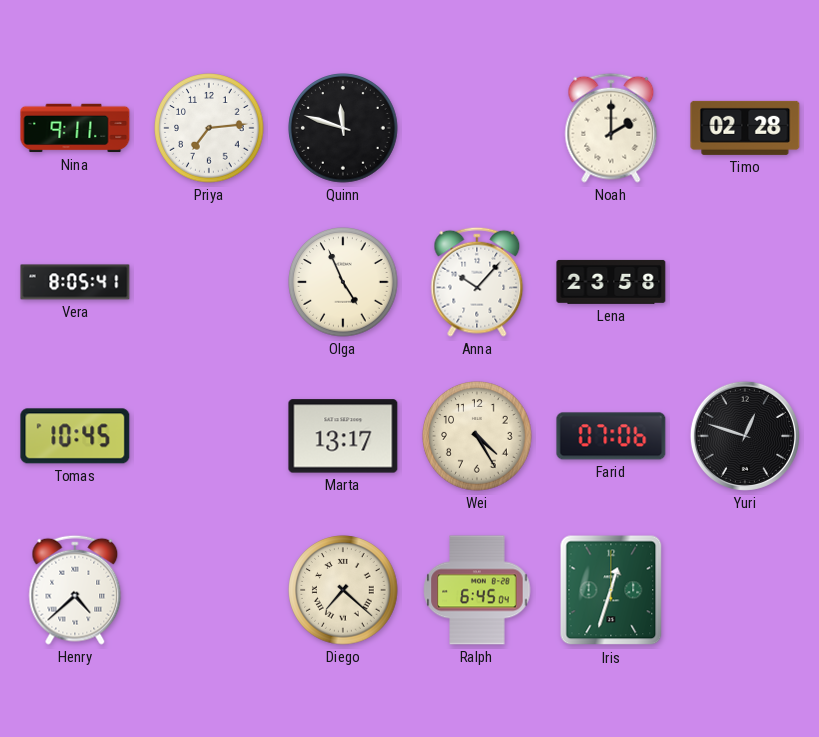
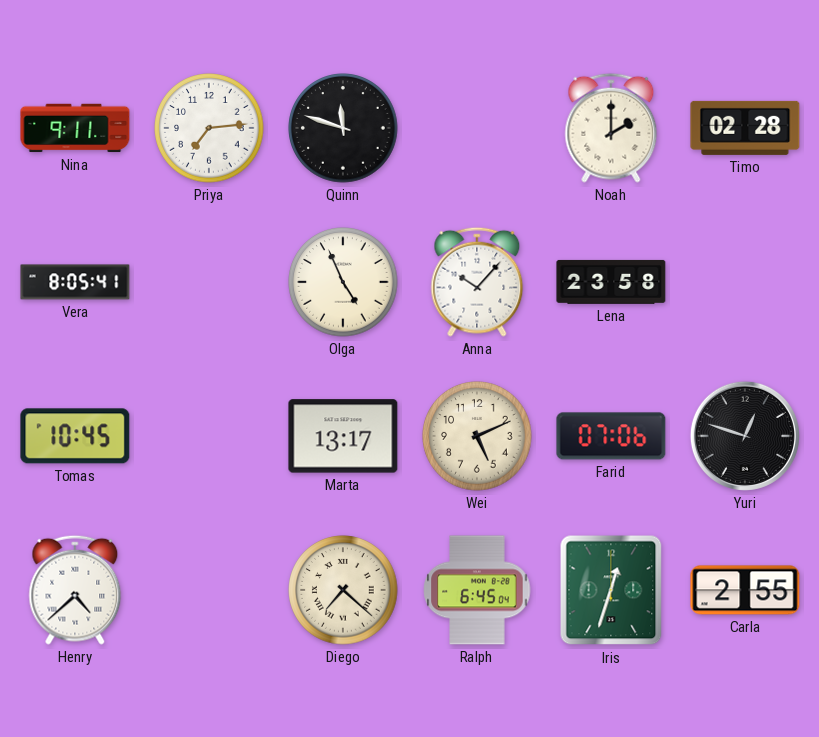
Wei: 4:25 -> 5:11 (477, 436)
Carla: none -> 2:55 (745, 590)
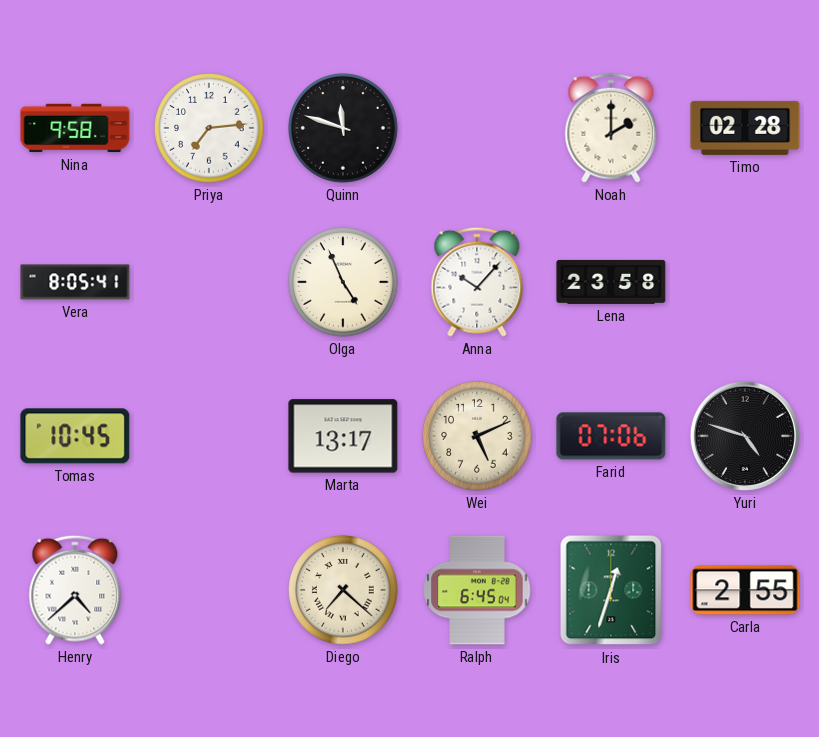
Nina: 9:11 -> 9:58 (75, 128)
Yuri: 12:48 -> 4:48 (745, 436)
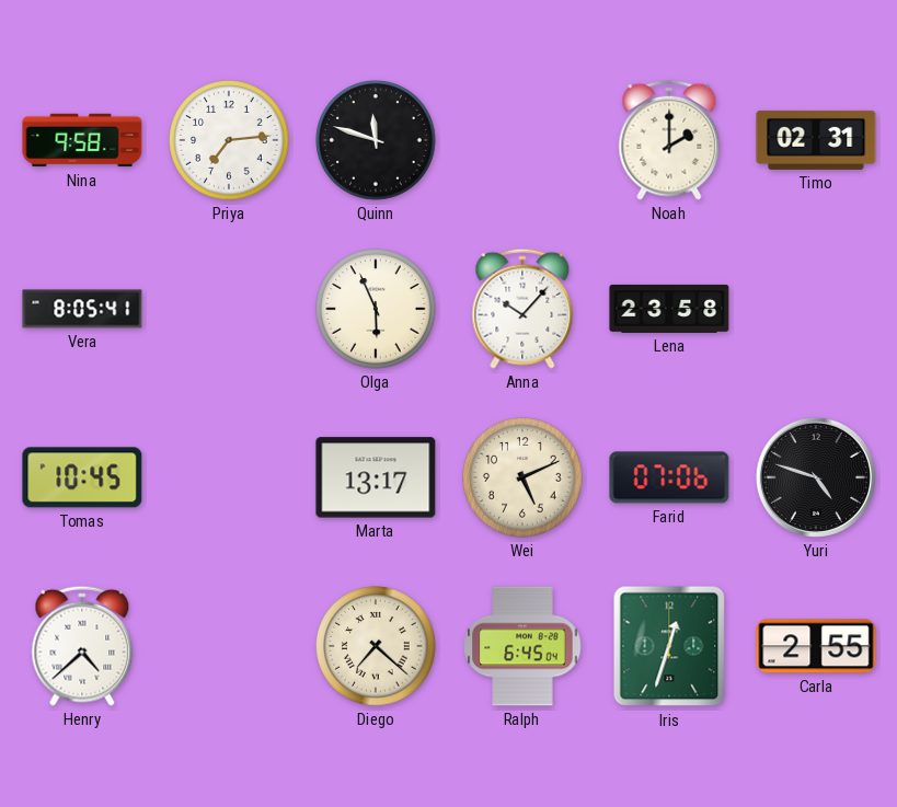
Timo: 02:28 -> 02:31 (816, 140)
Olga: 4:56 -> 5:56 (376, 309)
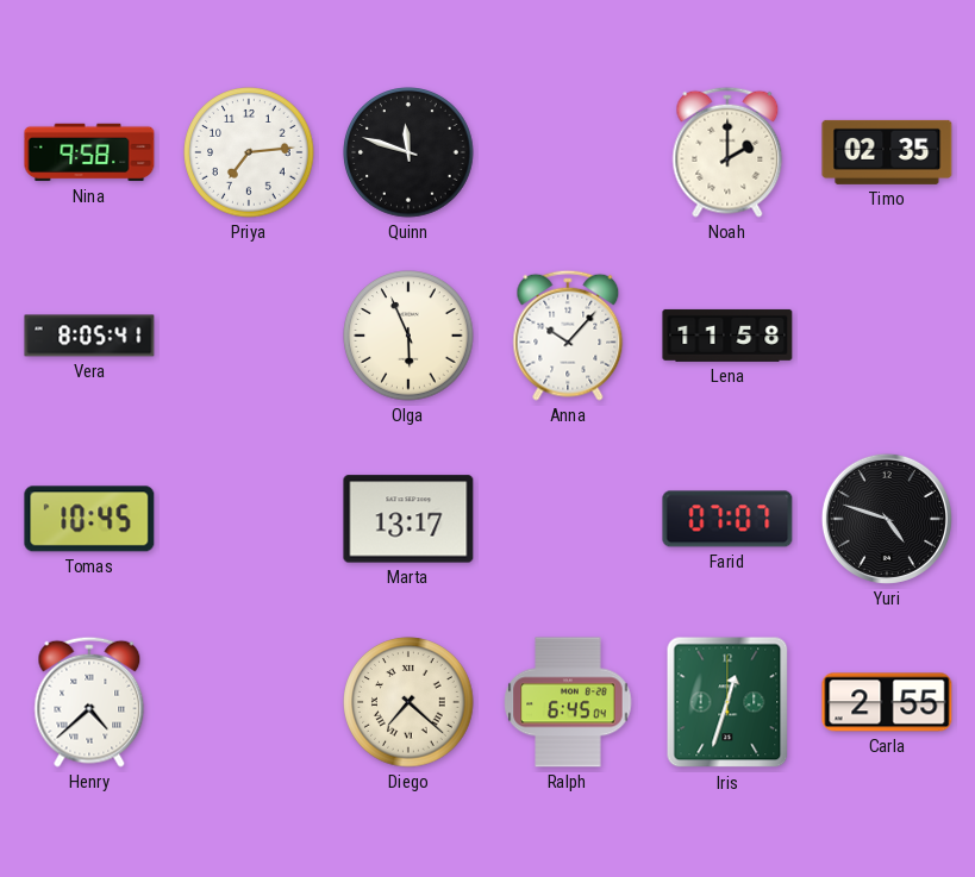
Timo: 02:31 -> 02:35 (887, 152)
Lena: 23:58 -> 11:58 (727, 336)
Wei: 5:11 -> none (522, 477)
Farid: 07:06 -> 07:07 (727, 519)
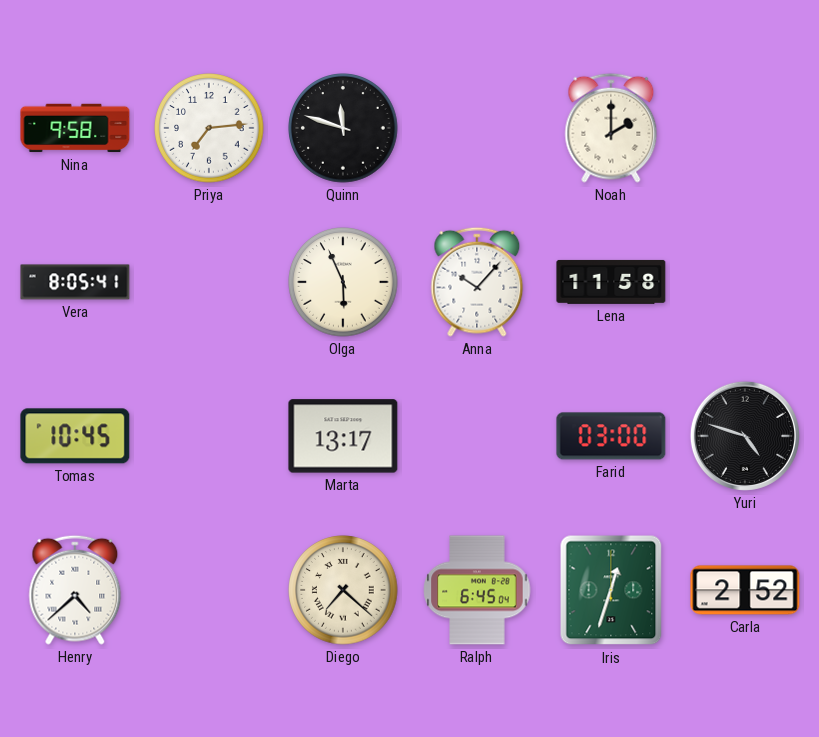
Timo: 02:35 -> none (887, 152)
Farid: 07:07 -> 03:00 (611, 436)
Carla: 2:55 -> 2:52 (745, 590)
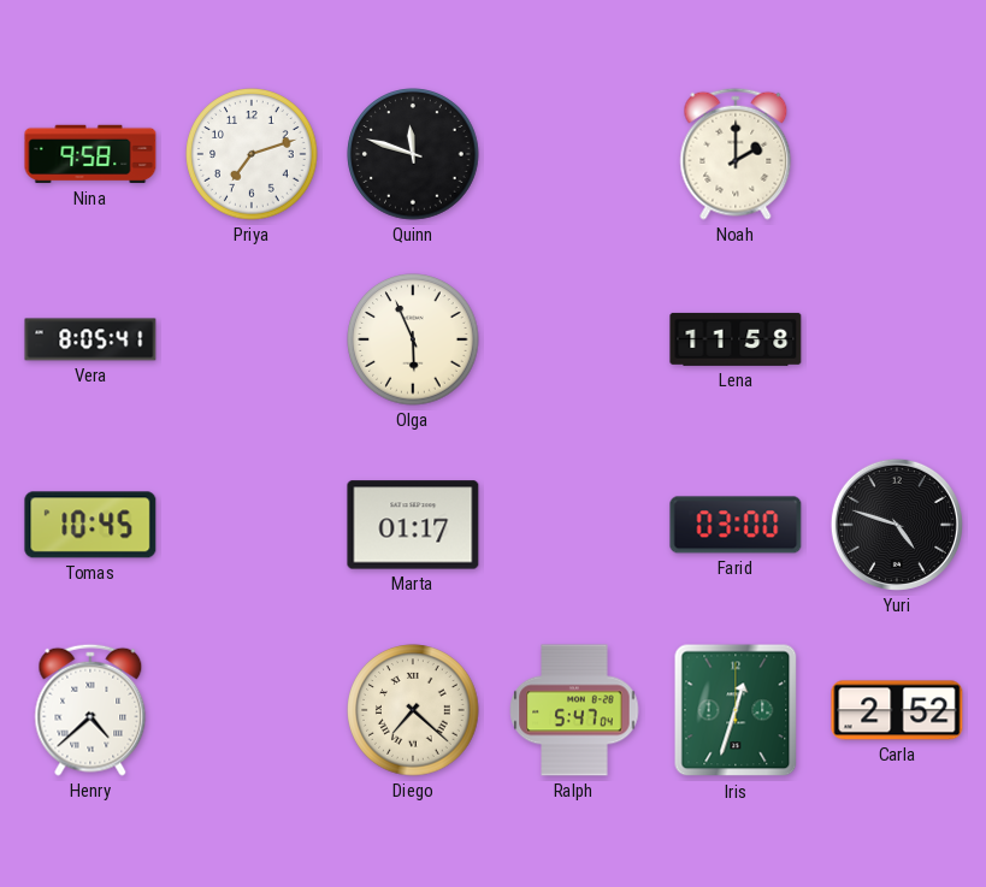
Priya: 7:14 -> 7:12 (252, 154)
Anna: 10:07 -> none (477, 282)
Marta: 13:17 -> 01:17 (413, 525)
Ralph: 6:45 -> 5:47 (574, 710)
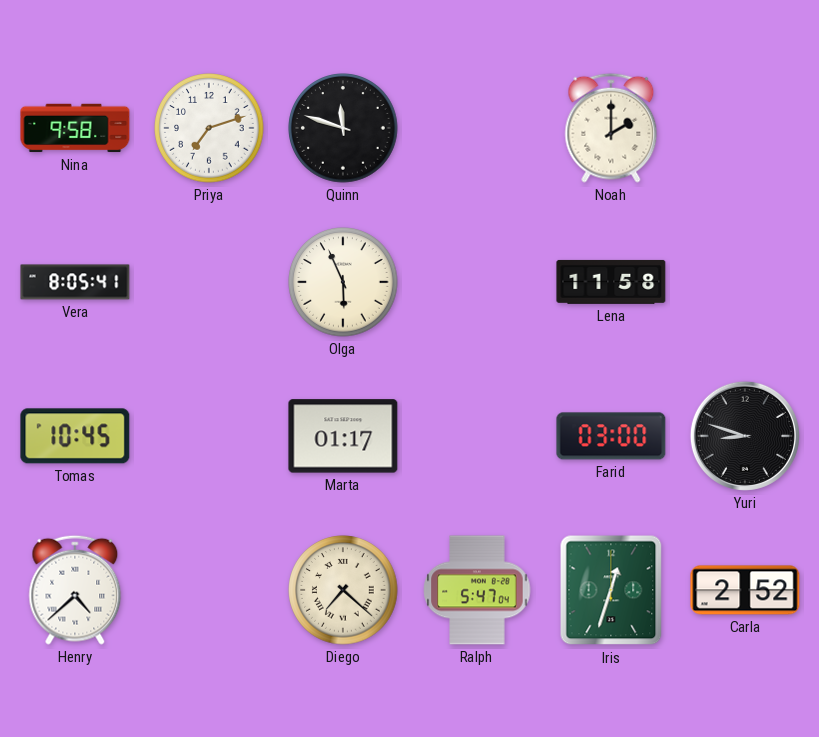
Yuri: 4:48 -> 8:48 (745, 436)
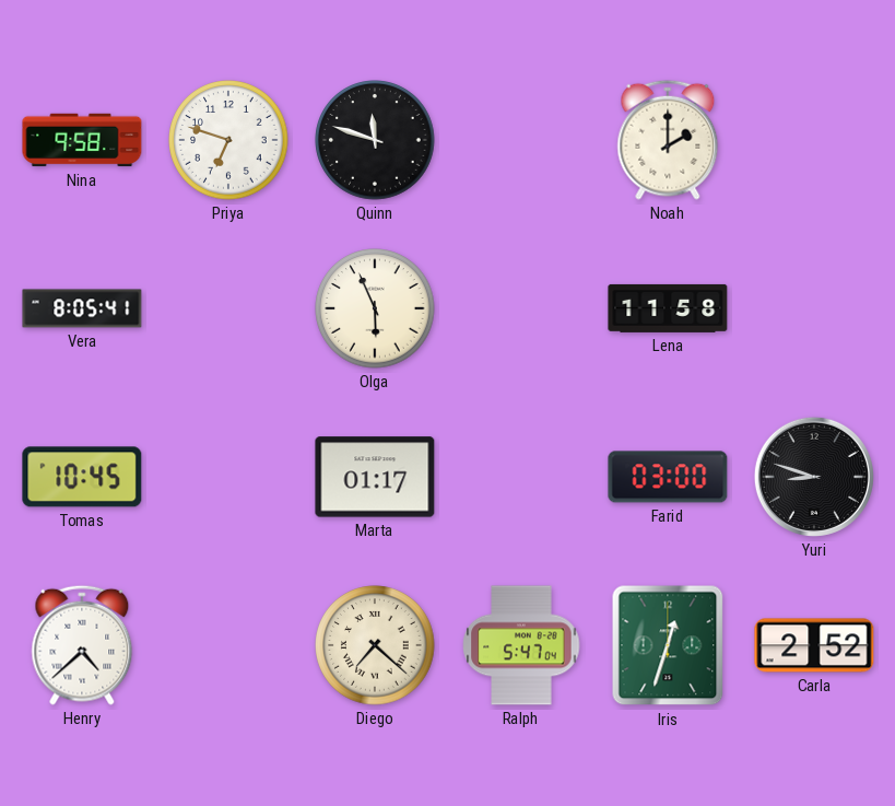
Priya: 7:12 -> 6:48 (228, 140)
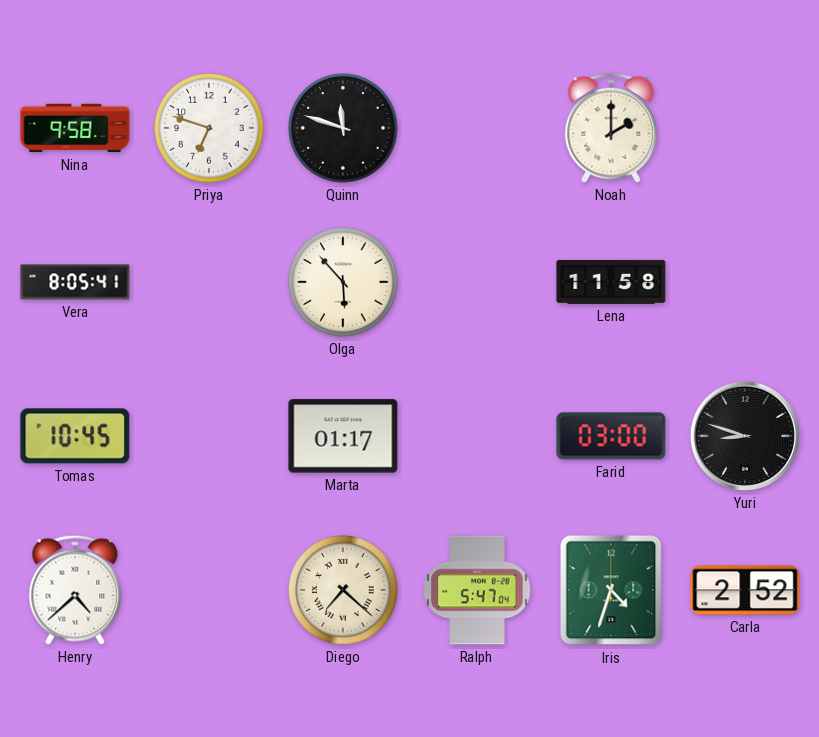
Olga: 5:56 -> 5:53 (343, 282)
Iris: 12:33 -> 4:33 (611, 590)
